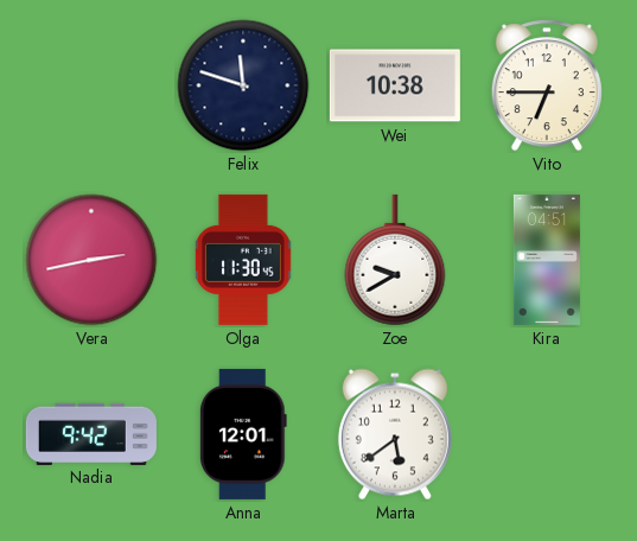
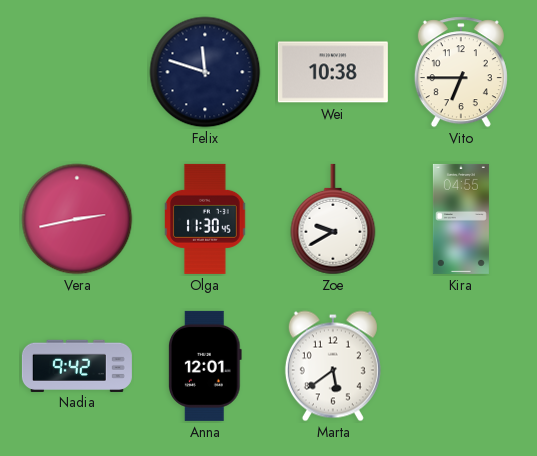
Kira: 04:51 -> 04:55 (461, 219)
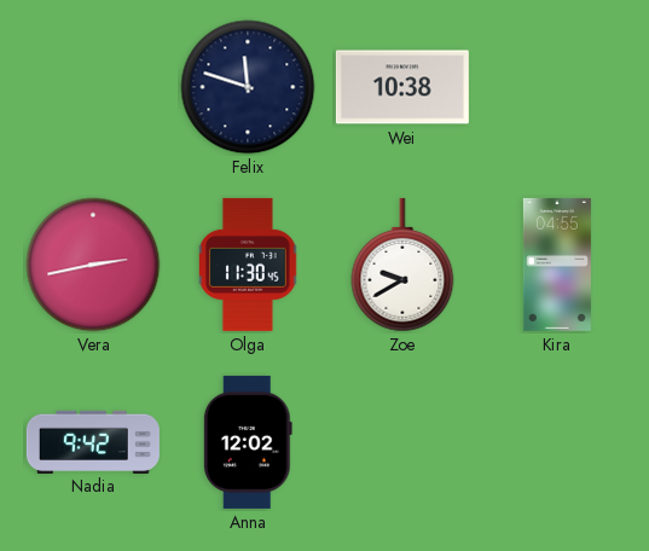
Vito: 6:45 -> none (461, 72)
Anna: 12:01 -> 12:02 (248, 442)
Marta: 5:39 -> none (333, 366)
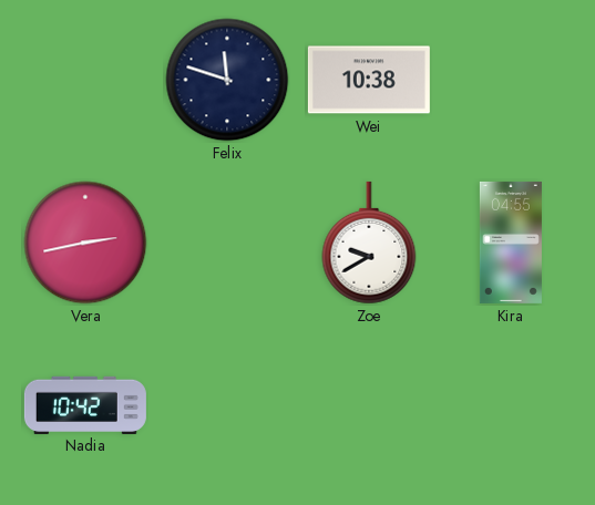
Olga: 11:30 -> none (249, 265)
Nadia: 9:42 -> 10:42 (85, 404)
Anna: 12:02 -> none (248, 442)
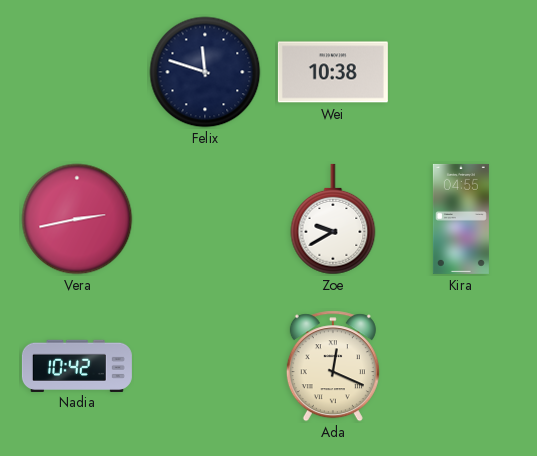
Ada: none -> 12:19 (333, 366)
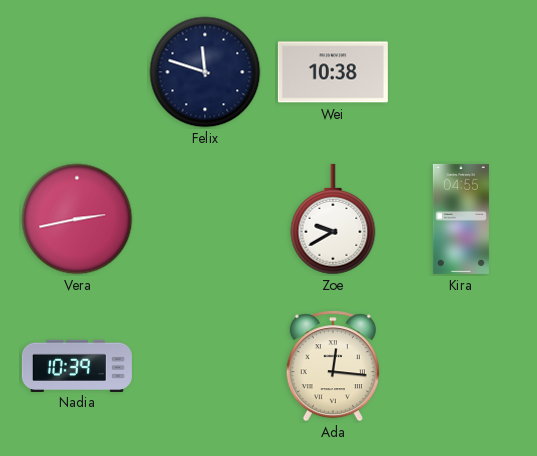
Nadia: 10:42 -> 10:39 (77, 365)
Ada: 12:19 -> 12:16 (333, 366)
